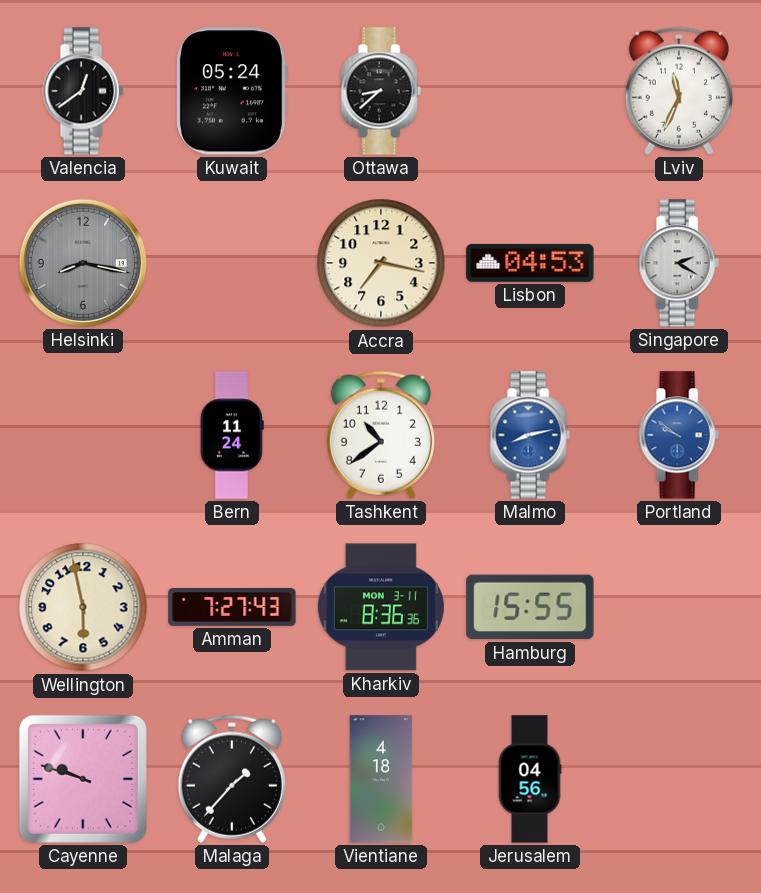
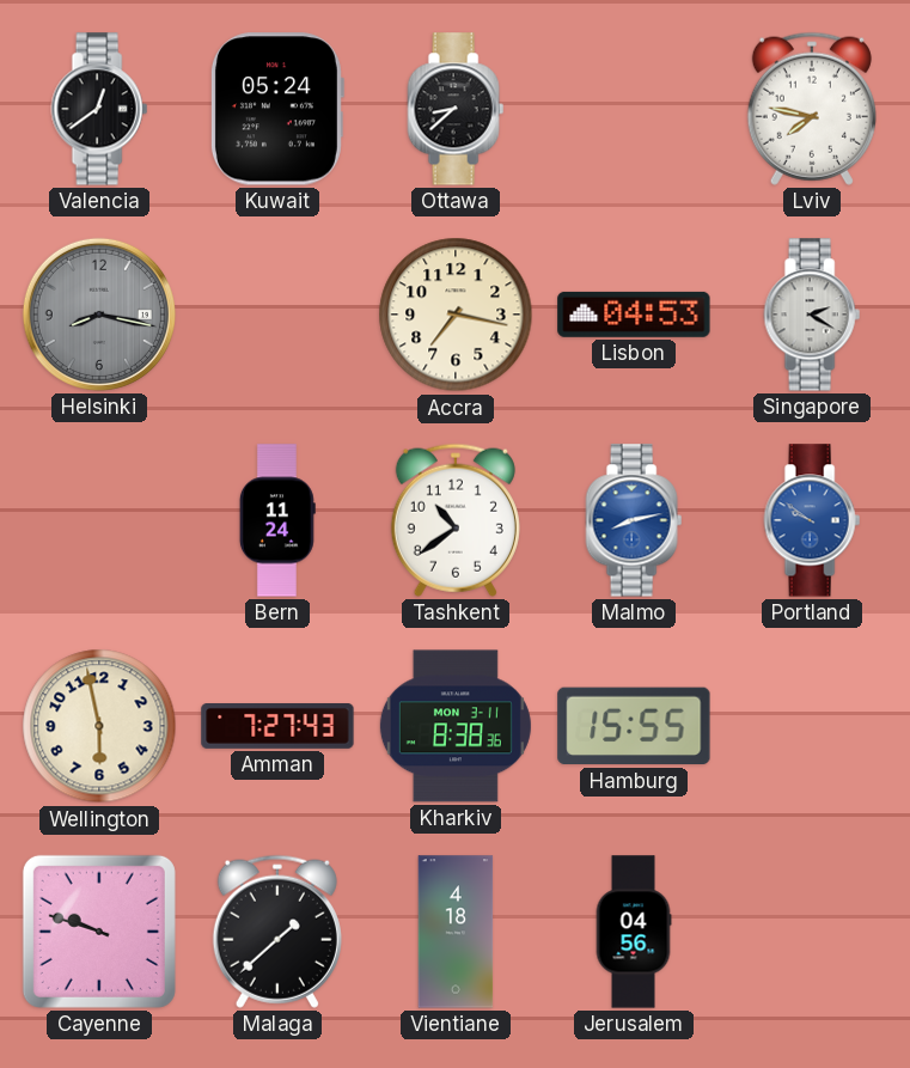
Lviv: 11:34 -> 7:47 (812, 109)
Kharkiv: 8:36 -> 8:38 (456, 726)
Malaga: 1:37 -> 1:38 (277, 932)
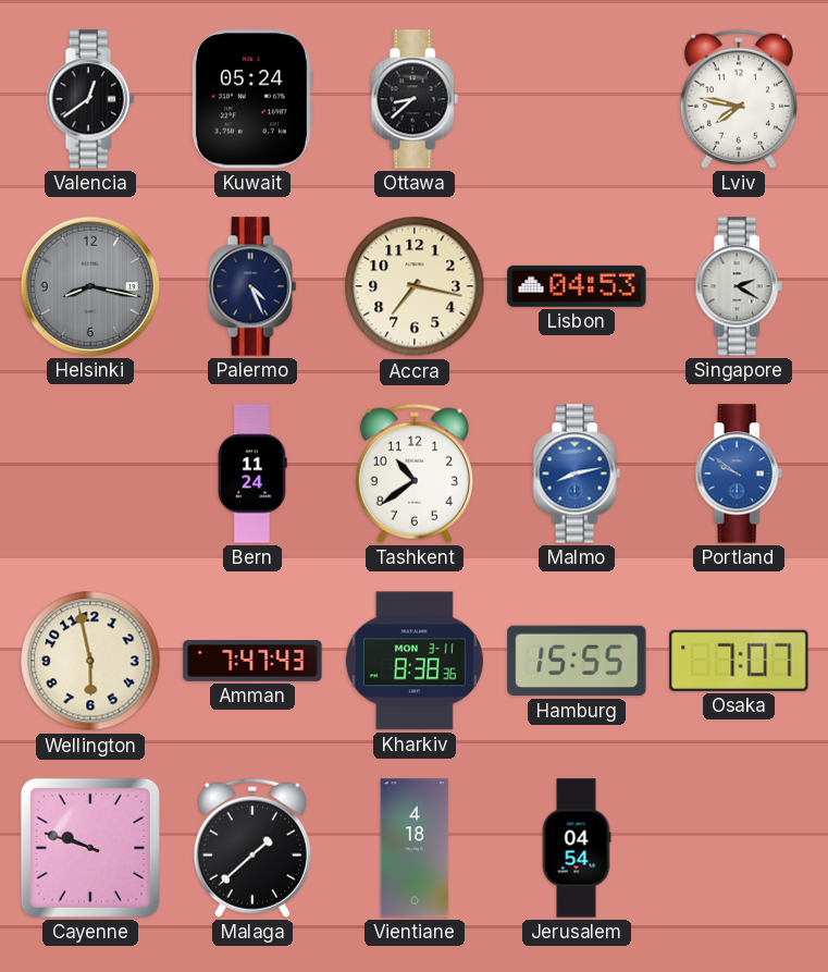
Palermo: none -> 4:26 (252, 286)
Amman: 7:27 -> 7:47 (252, 662)
Osaka: none -> 7:07 (739, 661)
Jerusalem: 04:56 -> 04:54 (577, 848)
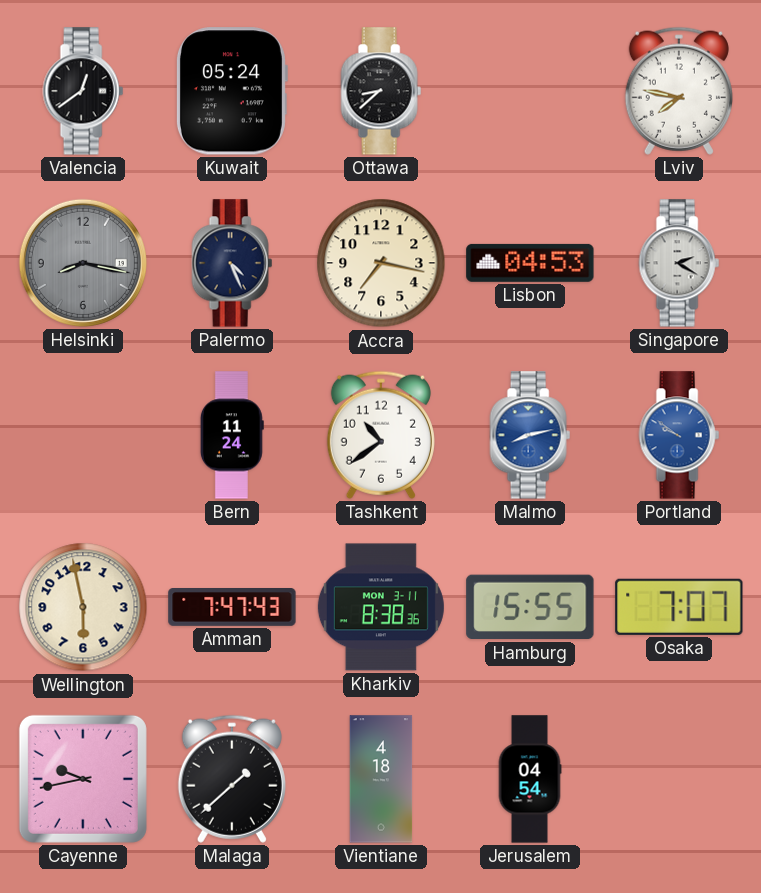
Cayenne: 9:48 -> 9:43 (83, 779)
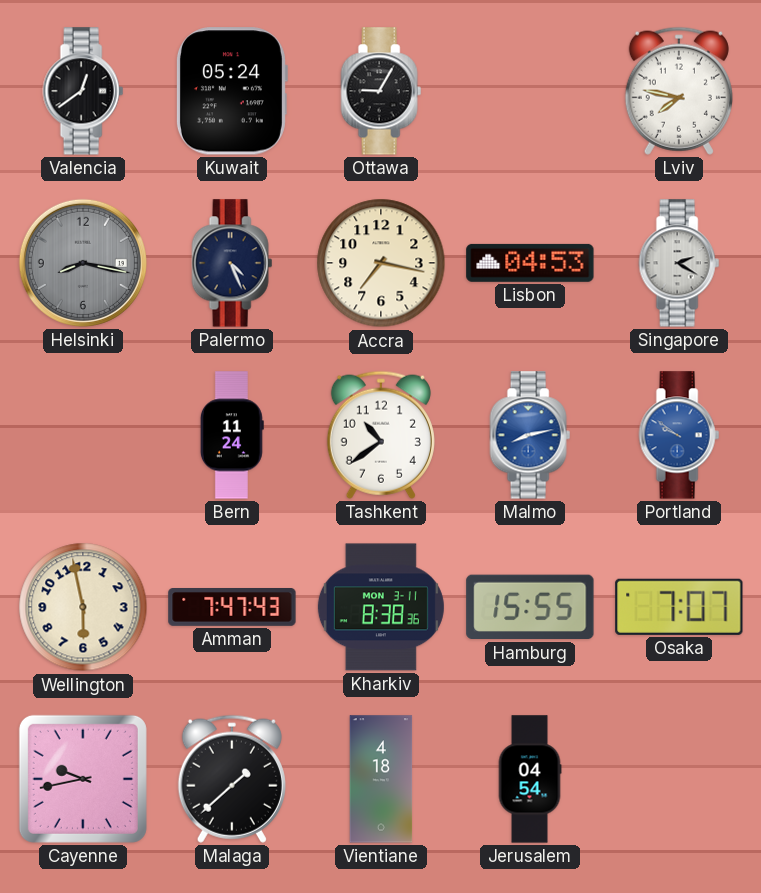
Ottawa: 8:38 -> 9:05 (381, 91)
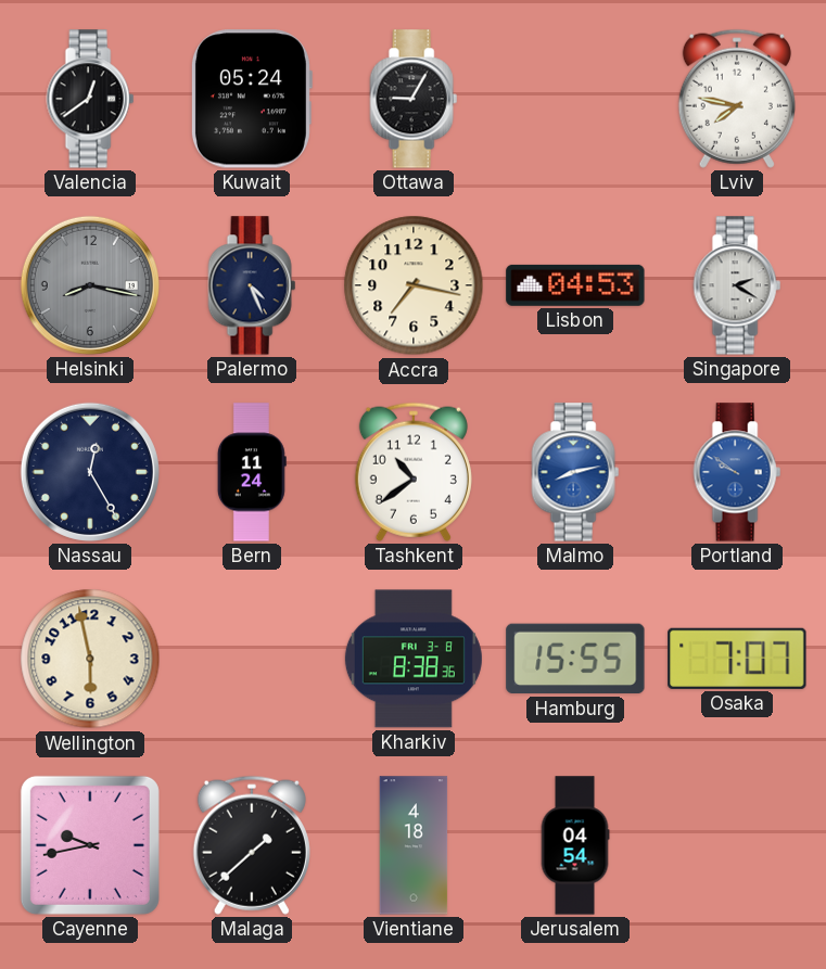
Nassau: none -> 12:25 (90, 472)
Amman: 7:47 -> none (232, 608)
Kharkiv date: MON 3-11 -> FRI 3-8 (414, 659)
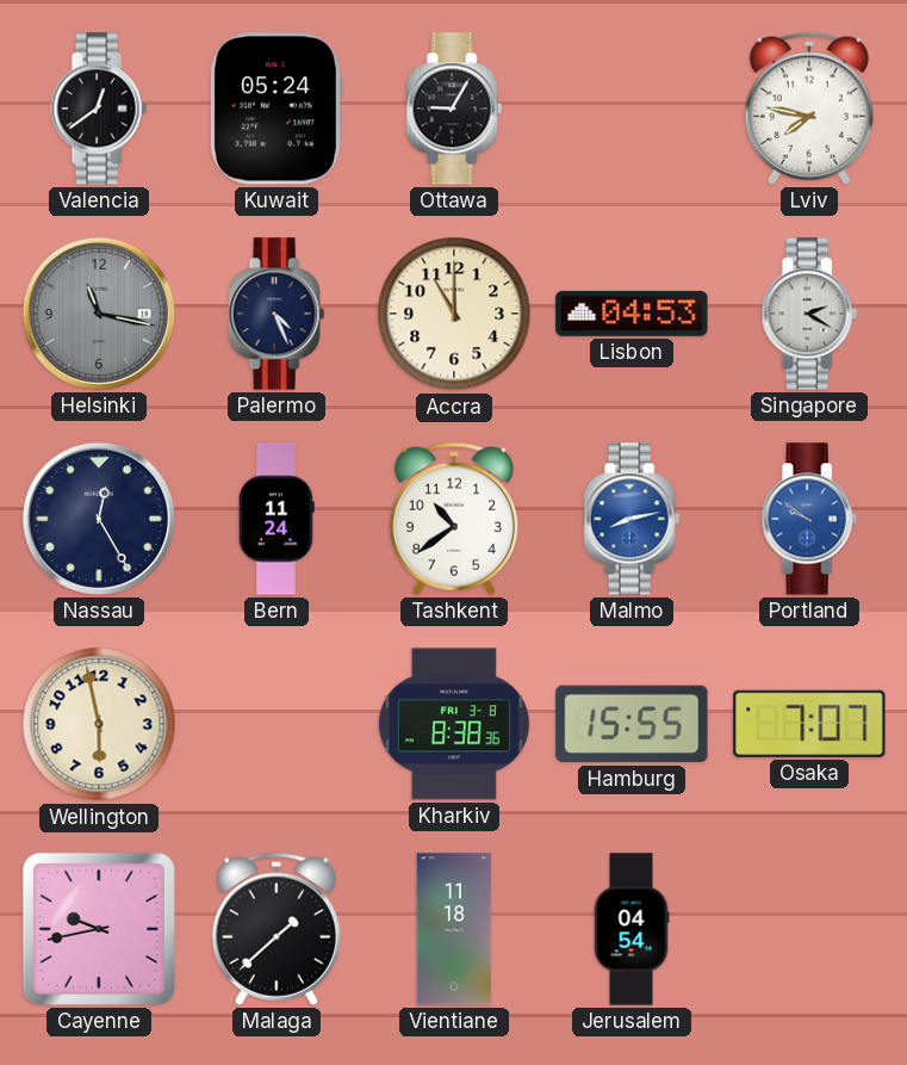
Helsinki: 8:17 -> 11:17 (99, 314)
Accra: 7:17 -> 11:00 (454, 314)
Vientiane: 4:18 -> 11:18 (454, 929)
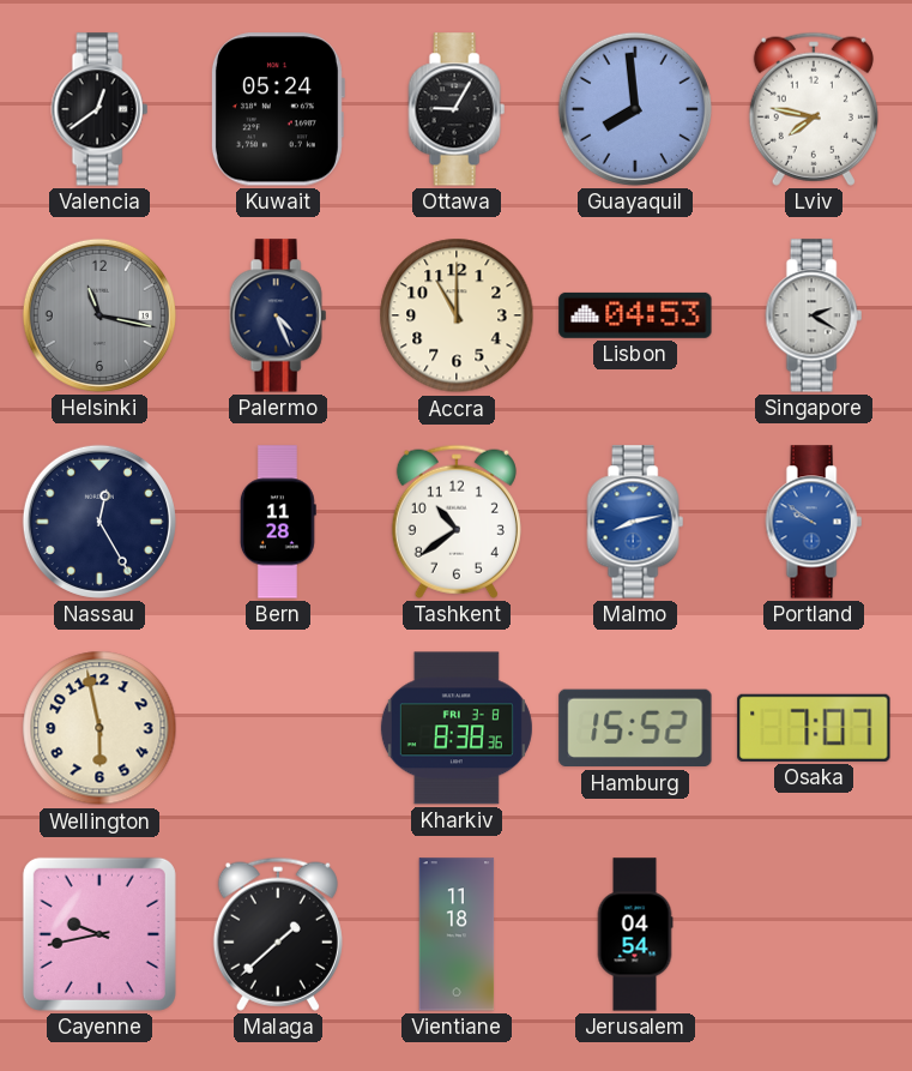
Guayaquil: none -> 7:59 (635, 109)
Bern: 11:24 -> 11:28 (278, 522)
Hamburg: 15:55 -> 15:52 (635, 728)
